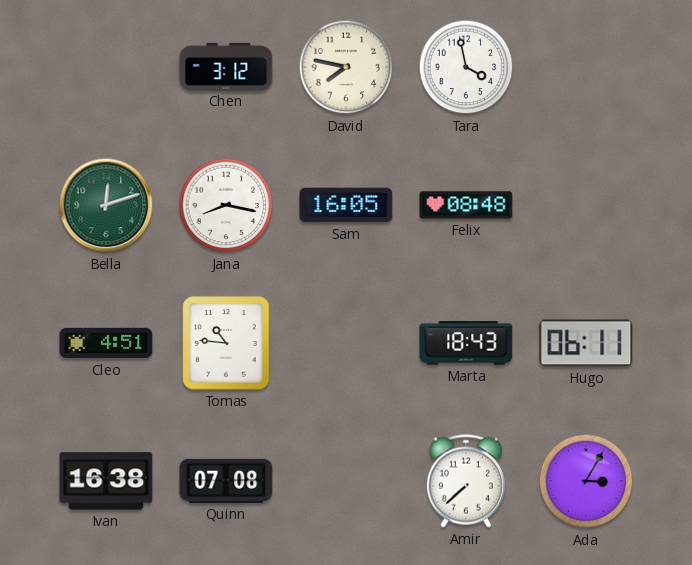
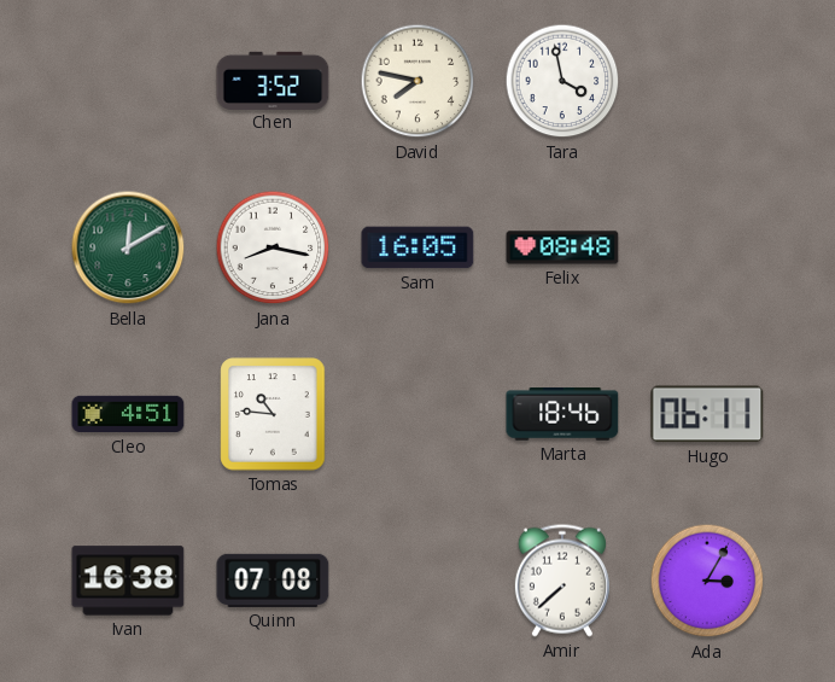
Chen: 3:12 -> 3:52 (273, 80)
Bella: 12:12 -> 12:10 (128, 247)
Marta: 18:43 -> 18:46 (562, 415)
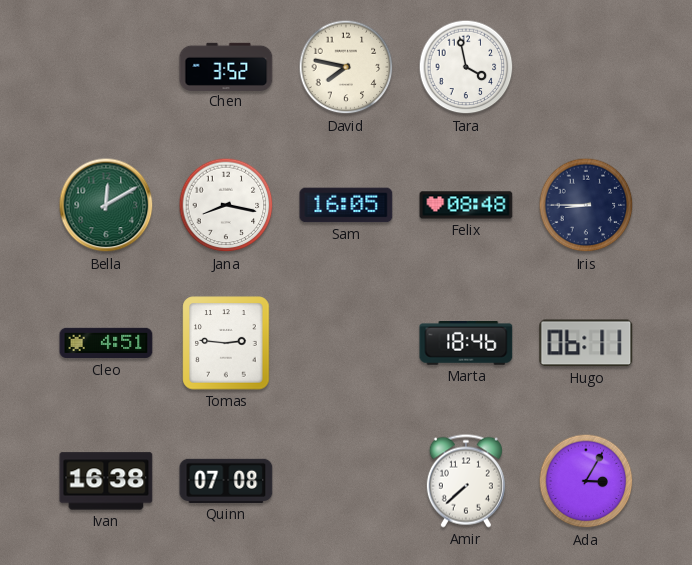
Iris: none -> 8:45 (586, 205)
Tomas: 10:46 -> 2:46 (226, 343)
